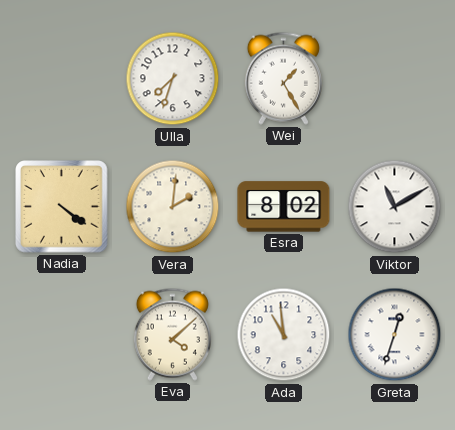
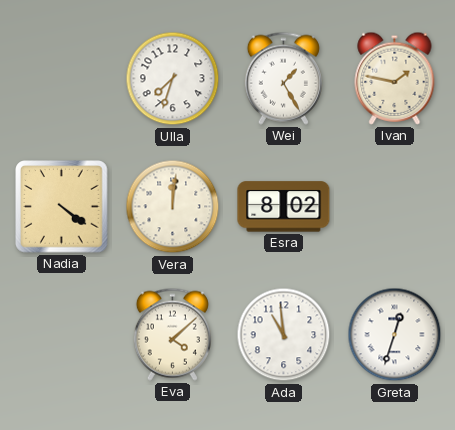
Ivan: none -> 1:47 (395, 78)
Vera: 2:01 -> 12:01 (173, 207)
Viktor: 11:10 -> none (395, 207)
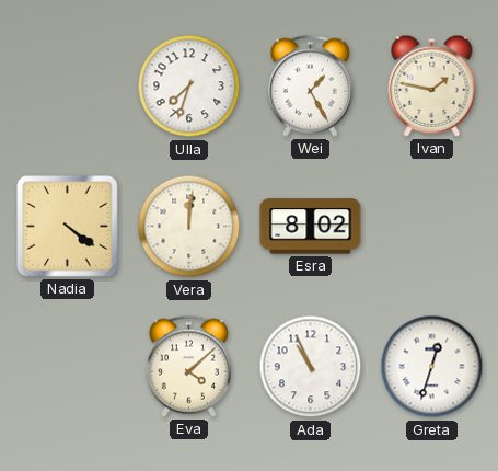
Ada: 10:59 -> 10:56 (311, 367)
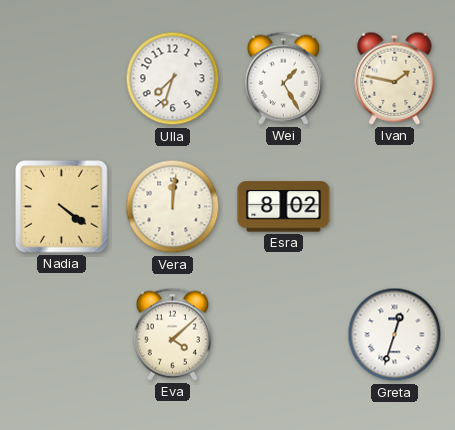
Ada: 10:56 -> none (311, 367)
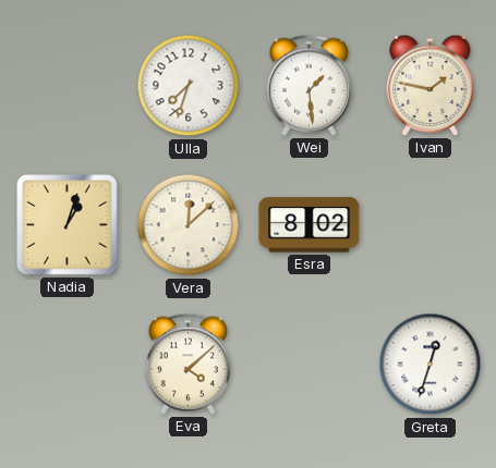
Wei: 1:25 -> 1:29 (309, 85)
Nadia: 4:21 -> 1:03 (68, 225)
Vera: 12:01 -> 12:08 (189, 225)
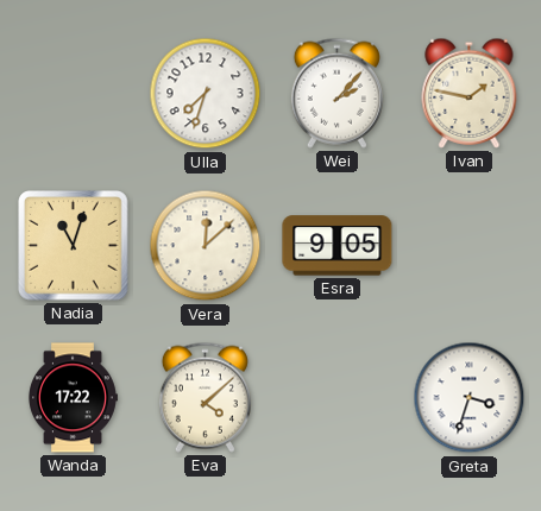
Wei: 1:29 -> 2:07 (336, 93)
Nadia: 1:03 -> 11:03 (74, 246)
Esra: 8:02 -> 9:05 (338, 246)
Wanda: none -> 17:22 (74, 398)
Greta: 12:33 -> 3:33 (470, 398)
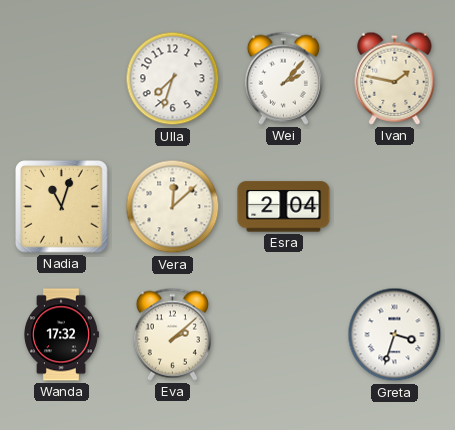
Esra: 9:05 -> 2:04 (284, 207)
Wanda: 17:22 -> 17:32 (62, 335)
Eva: 4:08 -> 2:08 (172, 334)
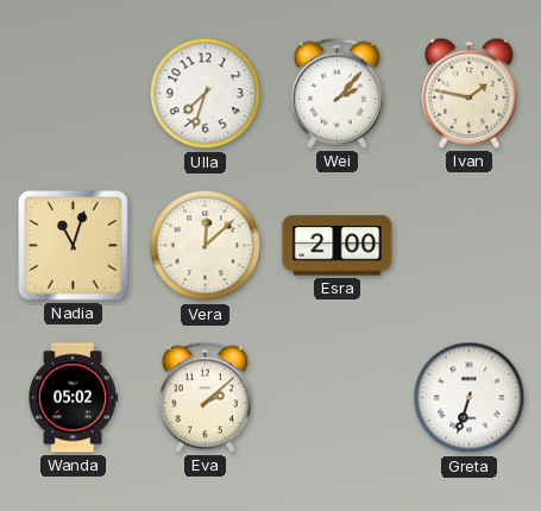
Esra: 2:04 -> 2:00 (338, 246)
Wanda: 17:32 -> 05:02 (74, 398)
Greta: 3:33 -> 6:33 (470, 398)
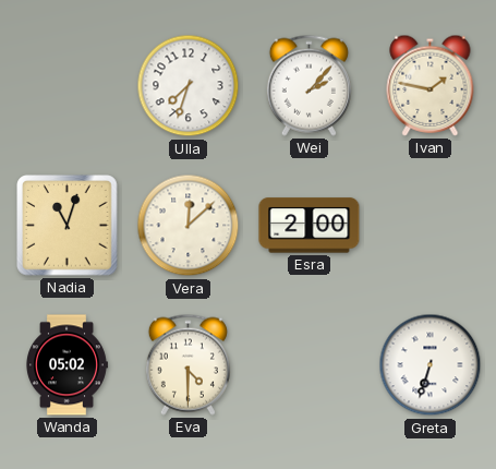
Eva: 2:08 -> 4:30 (187, 364)
